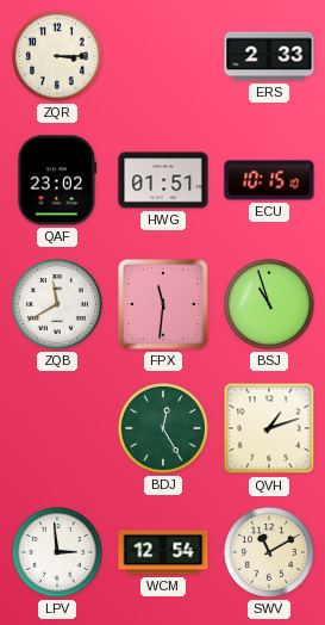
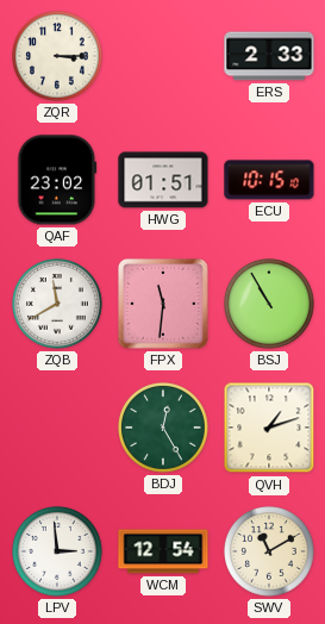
BSJ: 10:57 -> 10:55 (270, 305)
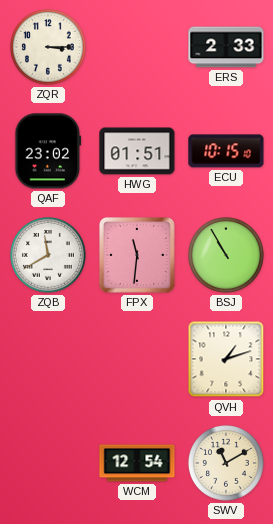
BDJ: 12:25 -> none (164, 429)
LPV: 2:59 -> none (58, 553)
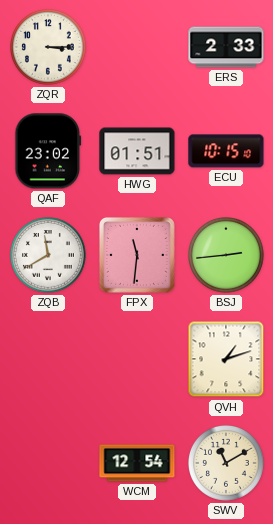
BSJ: 10:55 -> 2:44 (227, 256)
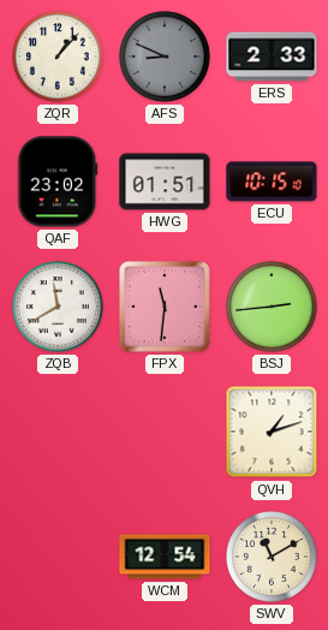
ZQR: 3:15 -> 1:07 (59, 58)
AFS: none -> 8:49 (166, 58)
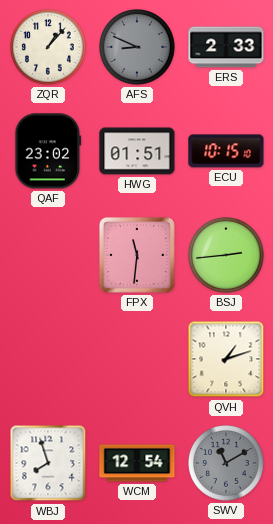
ZQB: 11:40 -> none (59, 308)
WBJ: none -> 7:57 (48, 463)
SWV dial: cream -> grey (227, 464)
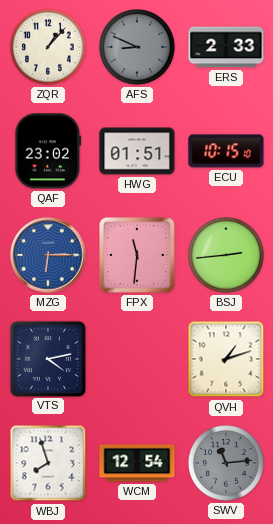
MZG: none -> 6:15 (48, 255)
VTS: none -> 4:13 (47, 358)
SWV: 11:10 -> 11:14 (227, 464)
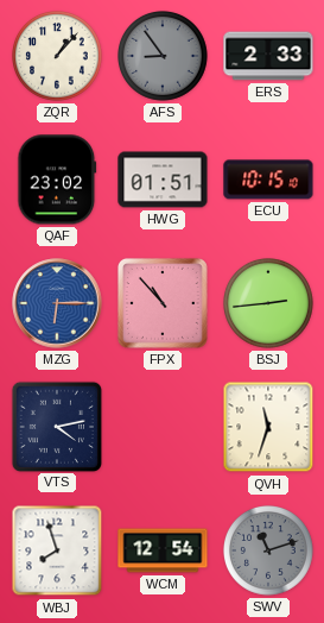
AFS: 8:49 -> 8:54 (164, 57)
FPX: 11:31 -> 10:53 (163, 303)
QVH: 1:12 -> 11:33 (268, 427)
SWV: 11:14 -> 11:12 (269, 552)
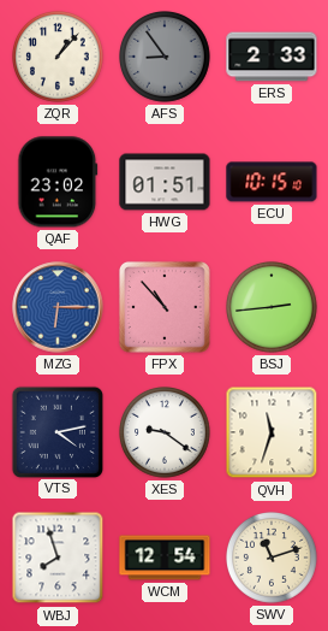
XES: none -> 9:21 (166, 434)
SWV dial: grey -> cream (273, 559)
